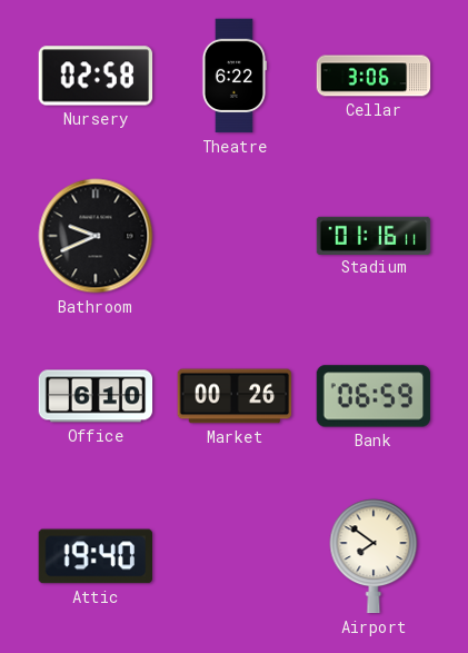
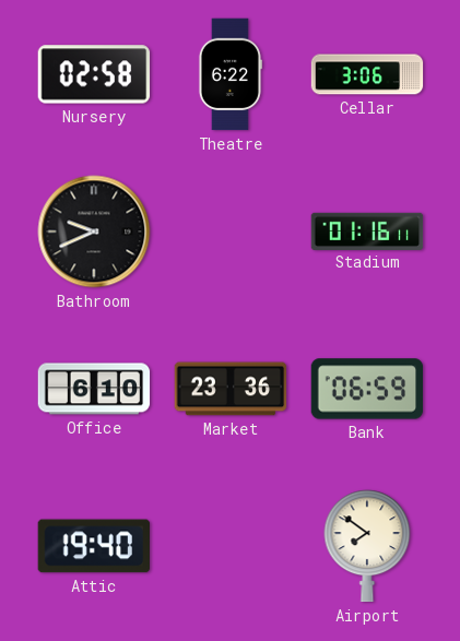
Market: 00:26 -> 23:36 (231, 389)
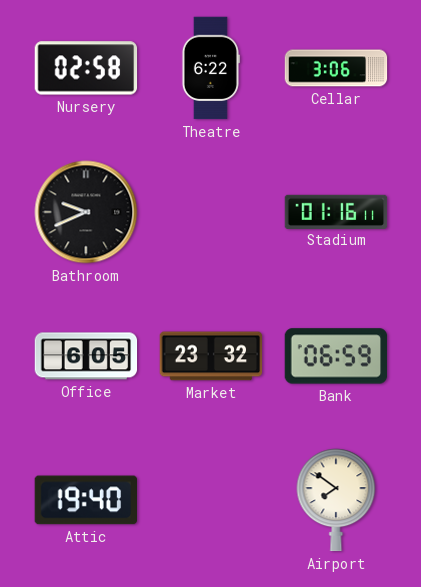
Office: 6:10 -> 6:05 (86, 356)
Market: 23:36 -> 23:32 (211, 356)
